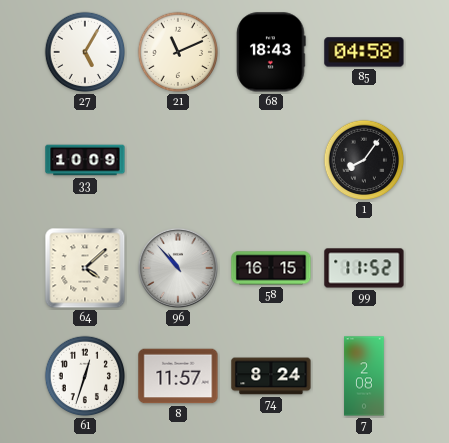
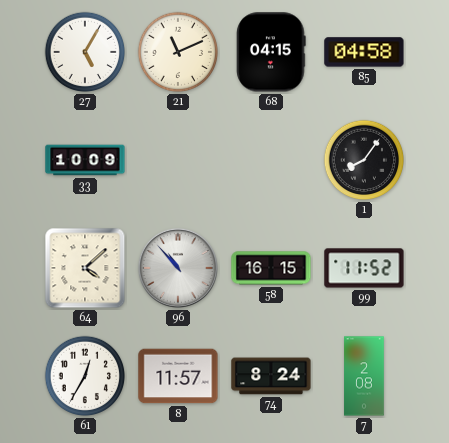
68: 18:43 -> 04:15 (271, 52)
61: 12:33 -> 12:35 (85, 376)
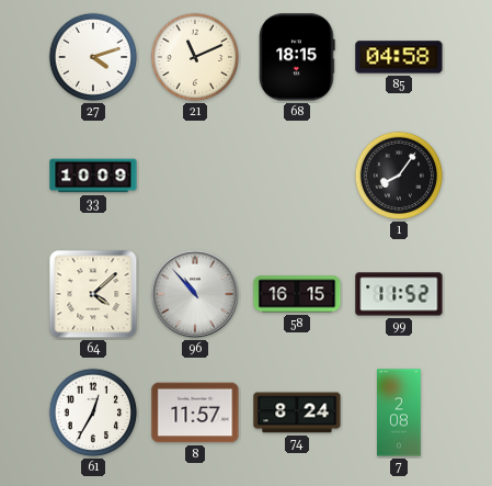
27: 5:05 -> 4:12 (93, 57)
68: 04:15 -> 18:15 (297, 57)
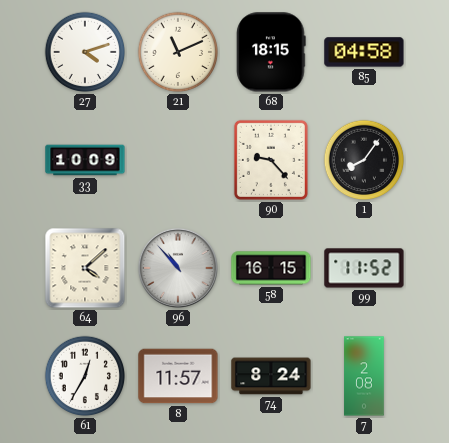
90: none -> 9:23 (271, 160)
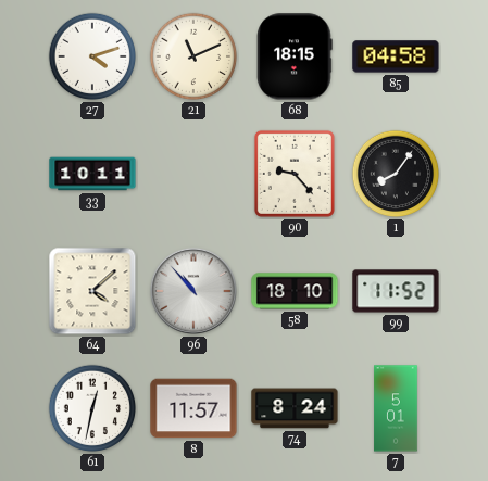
33: 10:09 -> 10:11 (92, 174)
58: 16:15 -> 18:10 (295, 291)
61: 12:35 -> 12:32 (92, 408)
7: 2:08 -> 5:01 (396, 408)
